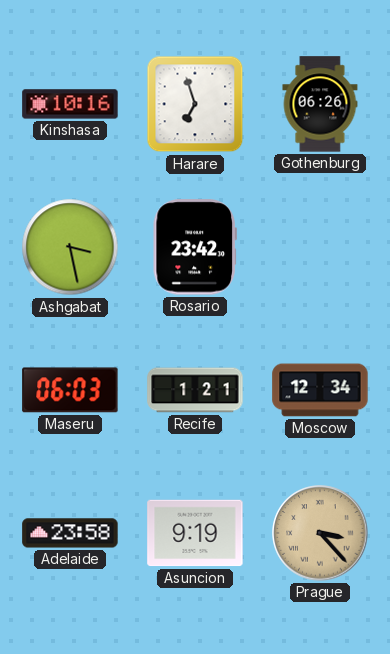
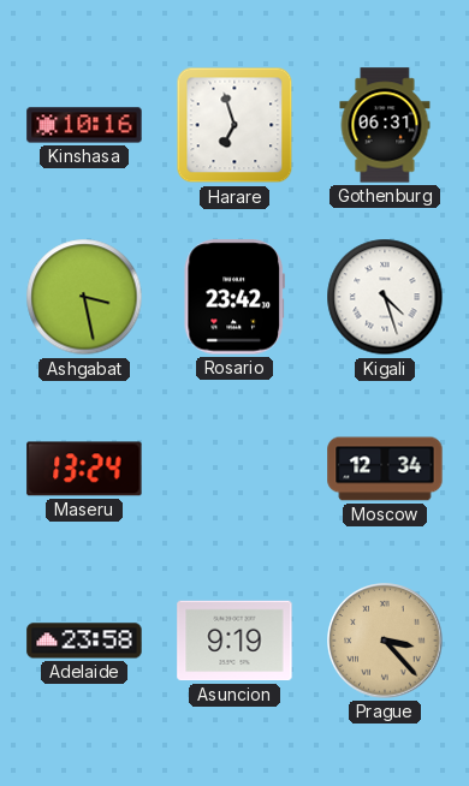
Gothenburg: 06:26 -> 06:31 (385, 125)
Kigali: none -> 4:27 (385, 297)
Maseru: 06:03 -> 13:24 (84, 469)
Recife: 1:21 -> none (195, 390)
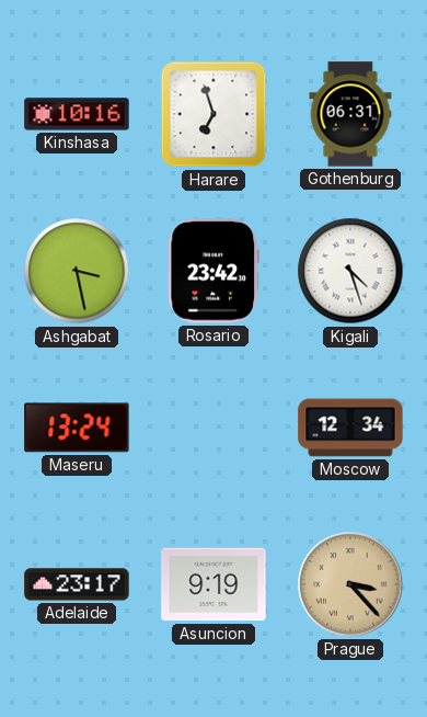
Adelaide: 23:58 -> 23:17 (77, 584)
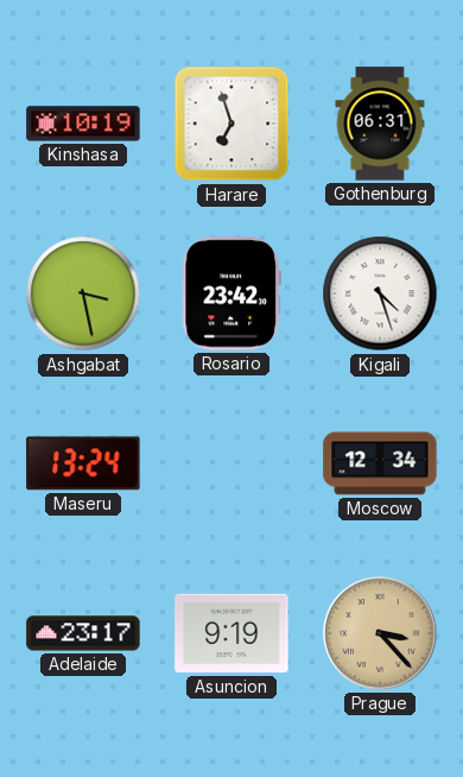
Kinshasa: 10:16 -> 10:19 (83, 124)
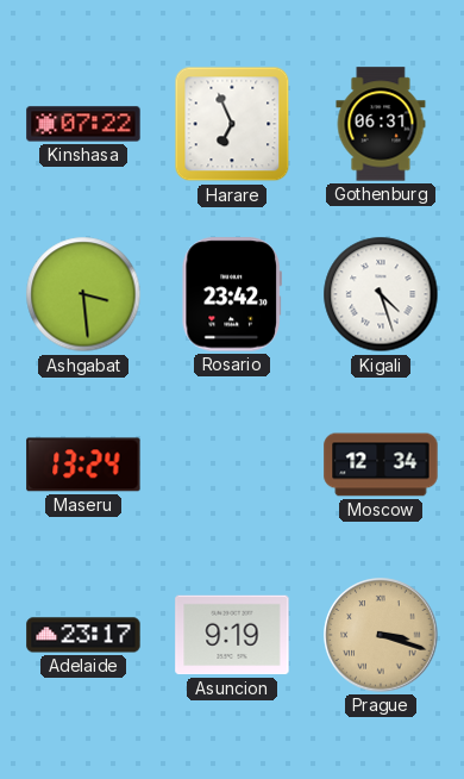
Kinshasa: 10:19 -> 07:22 (83, 124)
Harare: 6:57 -> 6:56 (232, 124)
Ashgabat: 3:28 -> 3:29 (83, 294)
Prague: 3:23 -> 3:18 (381, 635)
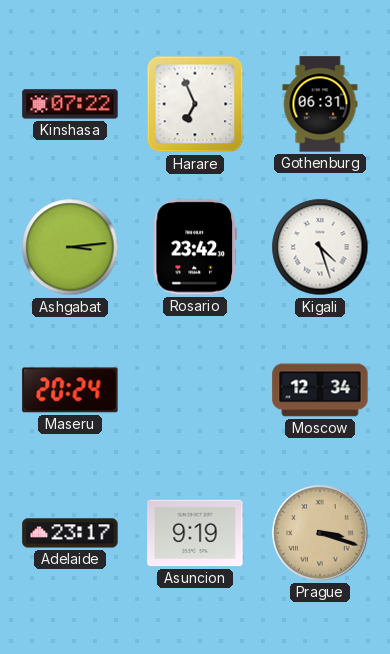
Ashgabat: 3:29 -> 3:14 (70, 247)
Maseru: 13:24 -> 20:24 (70, 390)
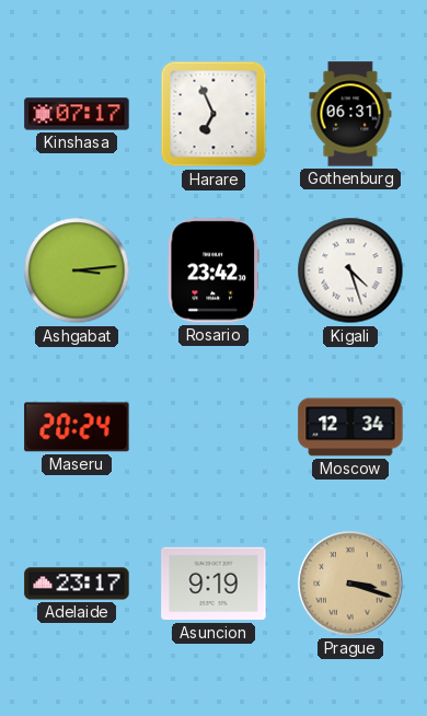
Kinshasa: 07:22 -> 07:17 (77, 114)
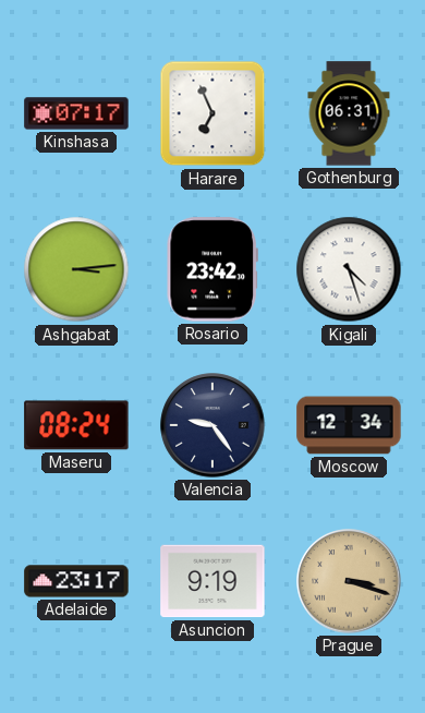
Maseru: 20:24 -> 08:24 (76, 425)
Valencia: none -> 9:24 (212, 425)
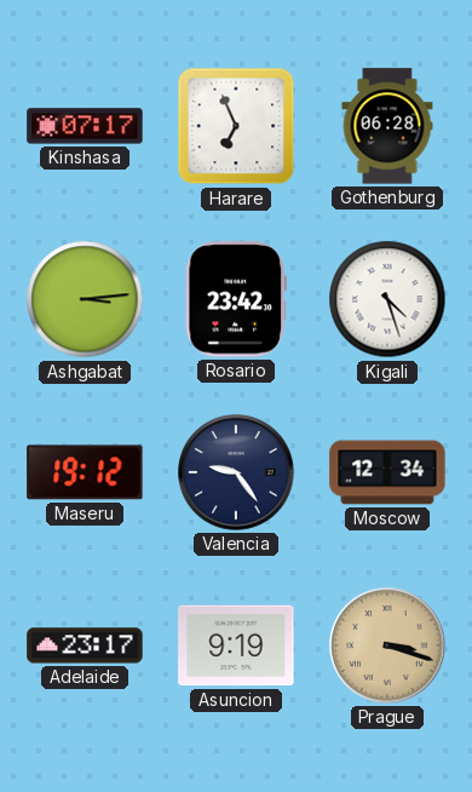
Gothenburg: 06:31 -> 06:28 (387, 126)
Maseru: 08:24 -> 19:12 (85, 472)
